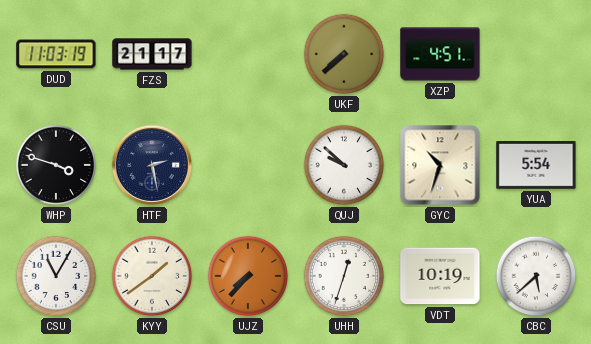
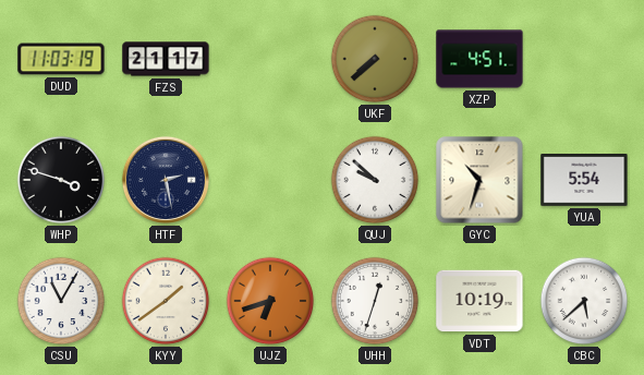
UJZ: 7:37 -> 6:42 (270, 301)
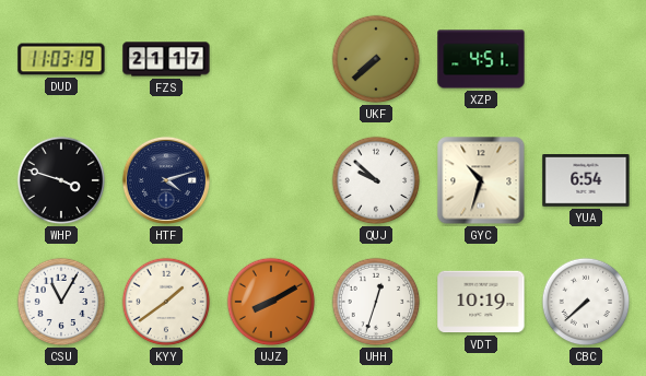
HTF: 2:28 -> 4:12 (166, 180)
YUA: 5:54 -> 6:54 (586, 181)
UJZ: 6:42 -> 8:10 (271, 302)
CBC: 5:38 -> 7:38 (586, 302)
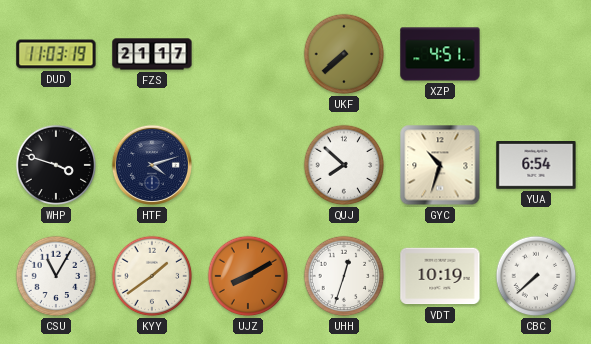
QUJ: 9:52 -> 7:52 (344, 165)
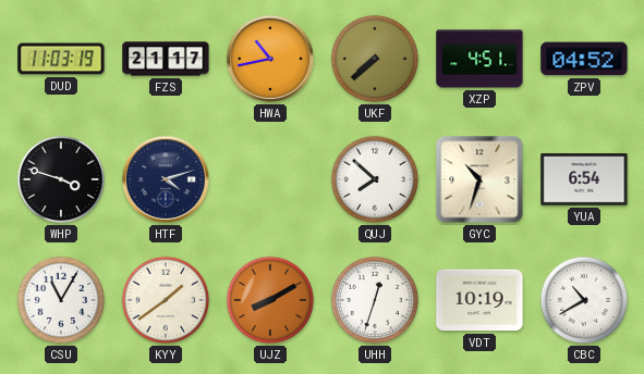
HWA: none -> 10:43 (270, 59)
ZPV: none -> 04:52 (584, 59)
CBC: 7:38 -> 10:40 (584, 300)
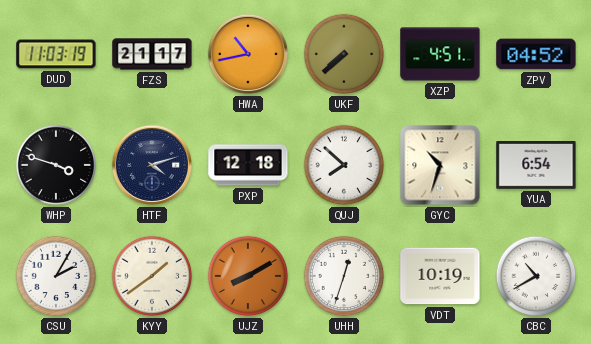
PXP: none -> 12:18 (248, 165)
CSU: 11:05 -> 2:05 (56, 276)
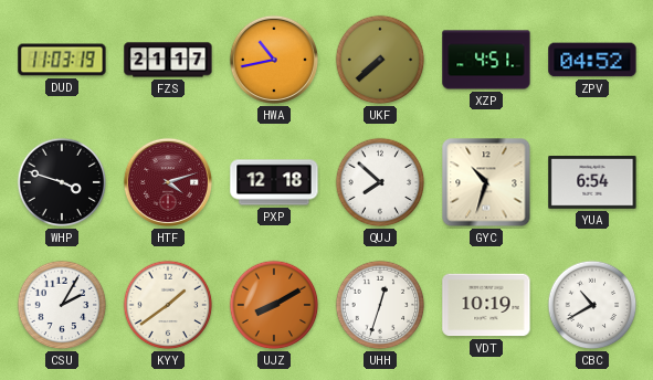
HTF dial: navy -> burgundy (168, 182)
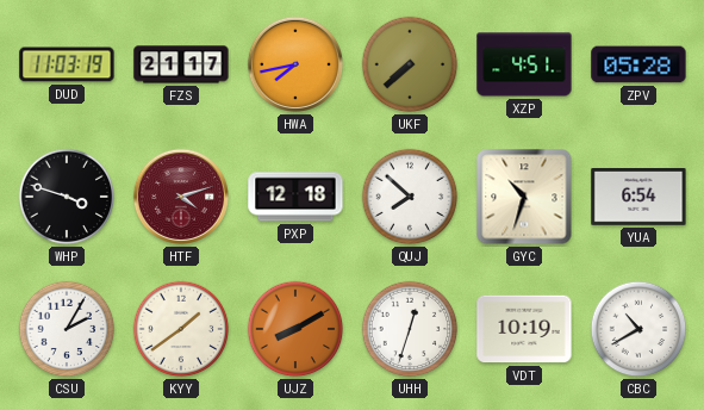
HWA: 10:43 -> 7:43 (295, 64)
ZPV: 04:52 -> 05:28 (638, 64)
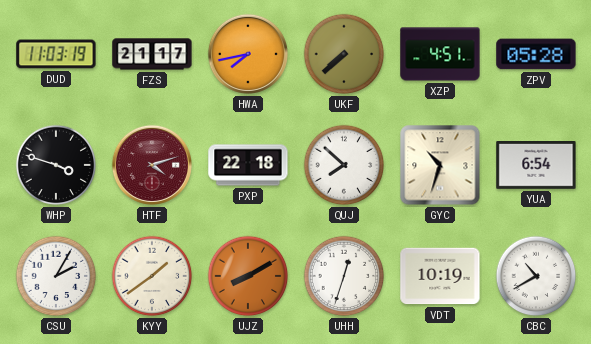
PXP: 12:18 -> 22:18 (248, 165)
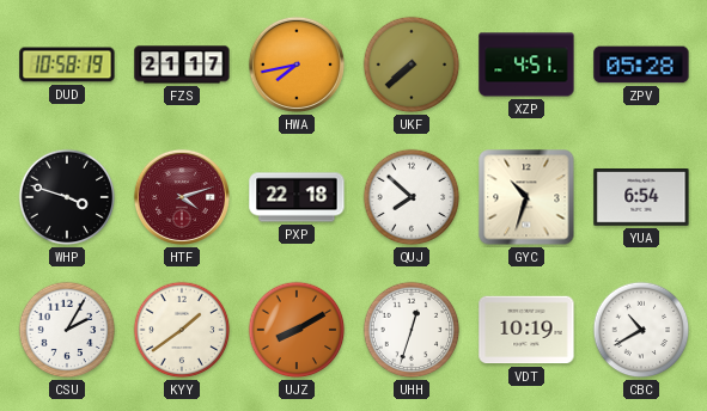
DUD: 11:03 -> 10:58 (67, 65)
